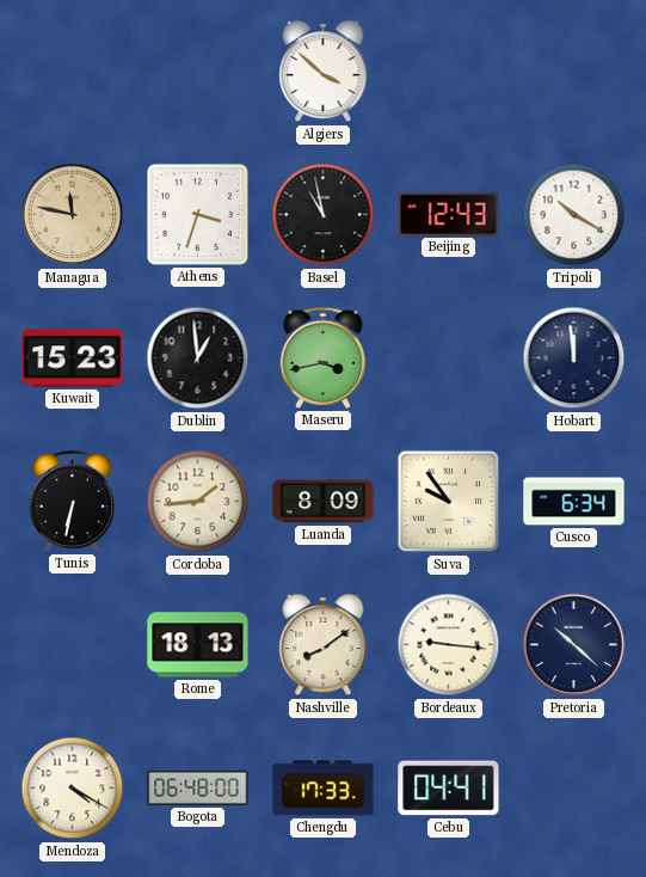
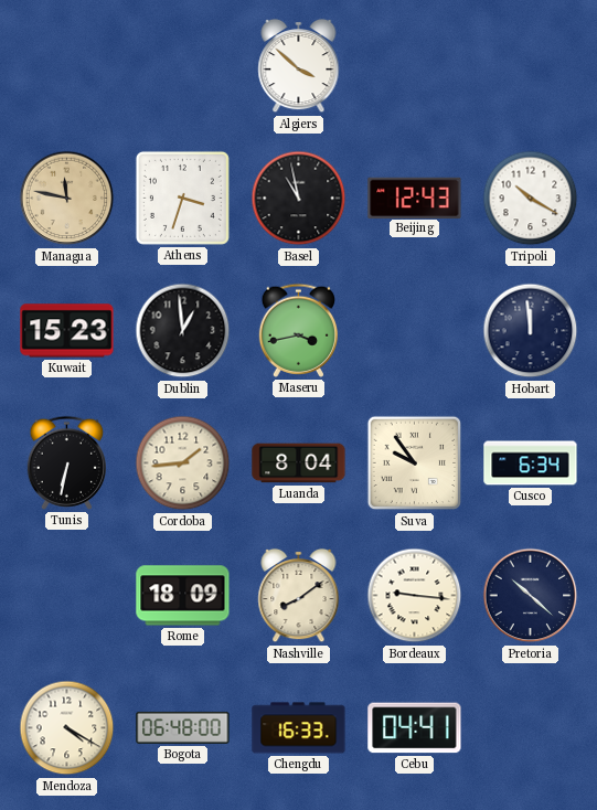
Luanda: 8:09 -> 8:04 (299, 463)
Rome: 18:13 -> 18:09 (183, 596)
Chengdu: 17:33 -> 16:33 (299, 728)
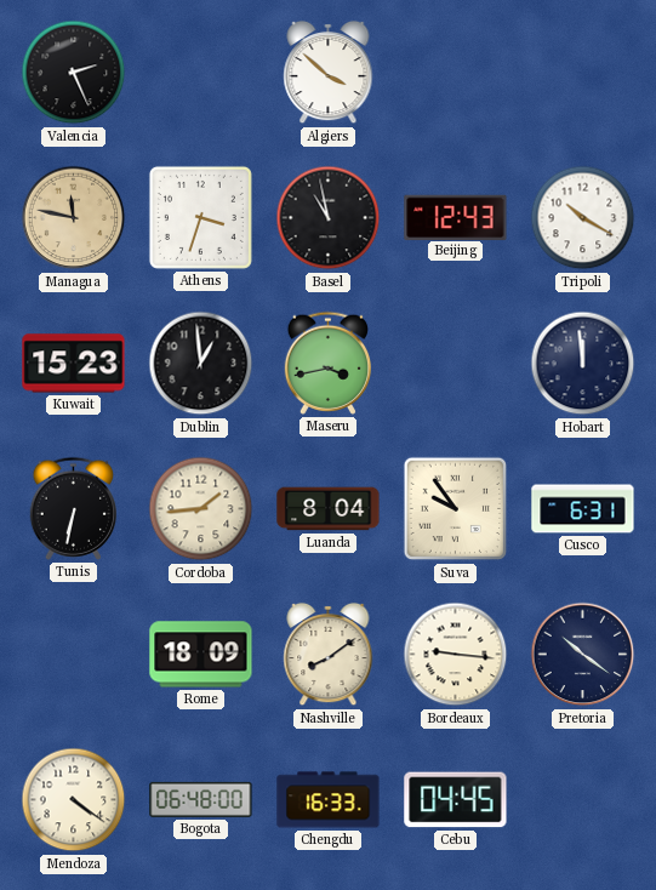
Valencia: none -> 2:26 (74, 73)
Cusco: 6:34 -> 6:31 (583, 509)
Pretoria: 10:22 -> 10:21 (583, 655)
Mendoza: 4:20 -> 4:21 (74, 800)
Cebu: 04:41 -> 04:45 (456, 800)
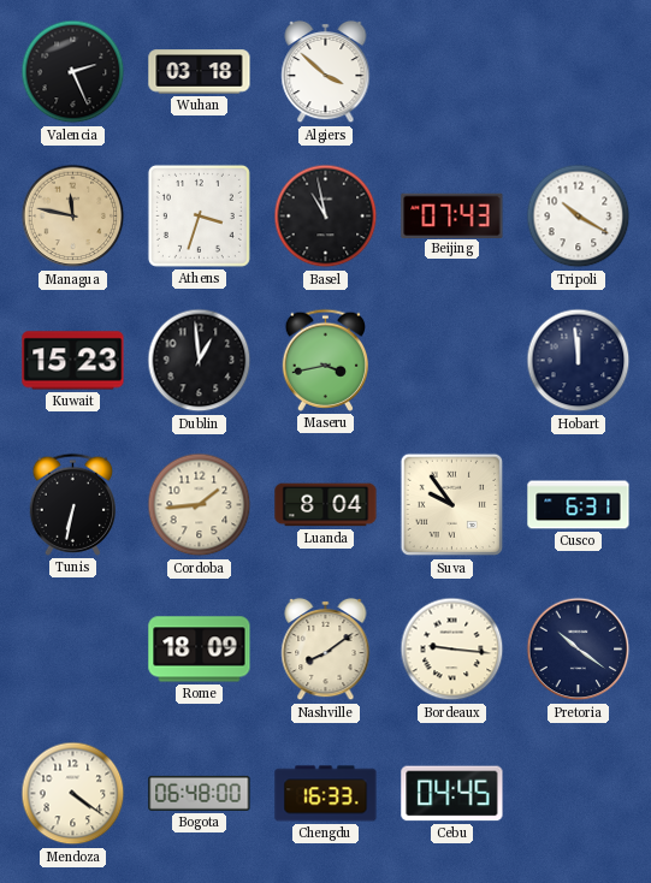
Wuhan: none -> 03:18 (200, 72)
Beijing: 12:43 -> 07:43 (452, 215)
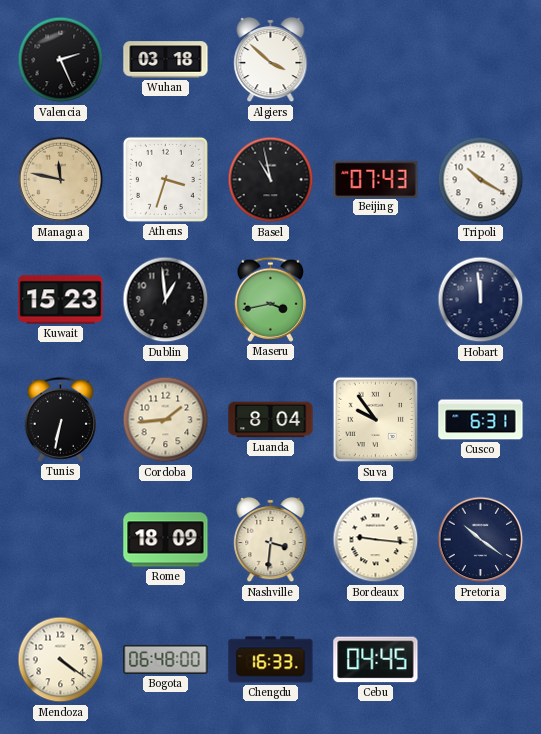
Nashville: 8:09 -> 3:31 (271, 540)
